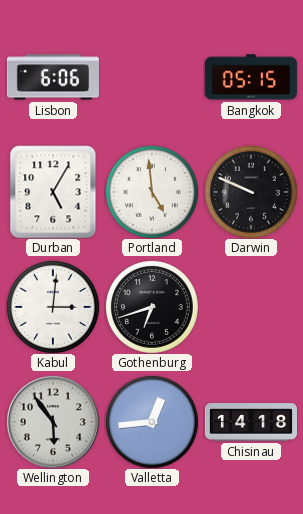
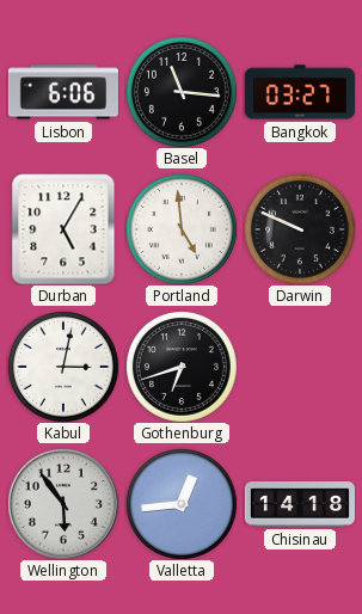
Basel: none -> 11:16 (182, 92)
Bangkok: 05:15 -> 03:27 (300, 92)
Kabul: 3:01 -> 3:02 (63, 367)
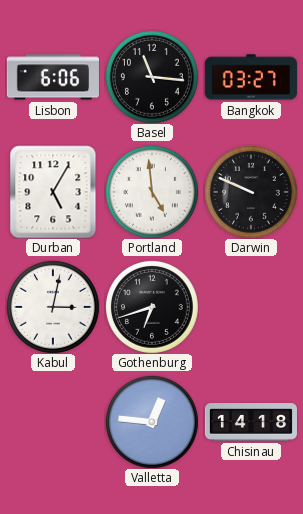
Wellington: 5:54 -> none (63, 504)
Valletta: 12:44 -> 12:46 (152, 422)
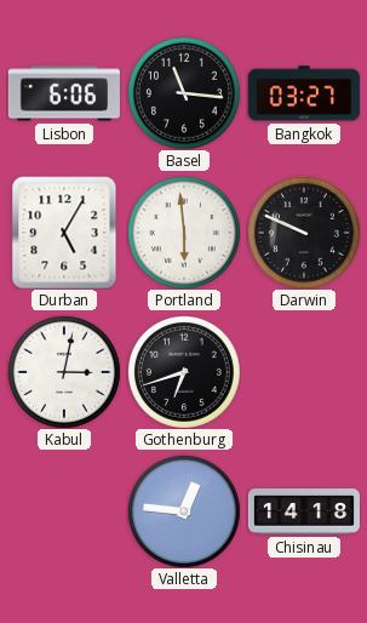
Portland: 4:59 -> 5:59 (184, 233)
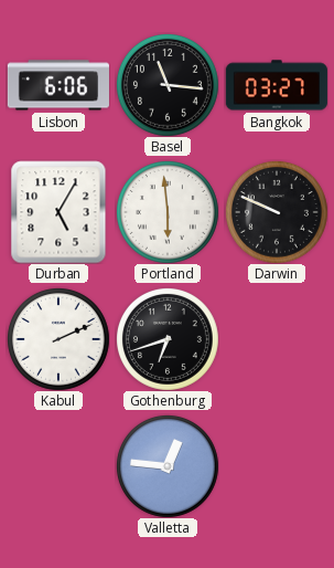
Kabul: 3:02 -> 2:11 (58, 339)
Chisinau: 14:18 -> none (303, 511)
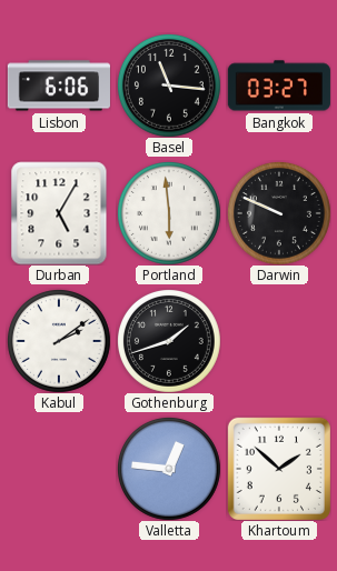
Kabul: 2:11 -> 2:09 (59, 341)
Gothenburg: 6:42 -> 1:42 (169, 341)
Khartoum: none -> 1:52 (279, 469)
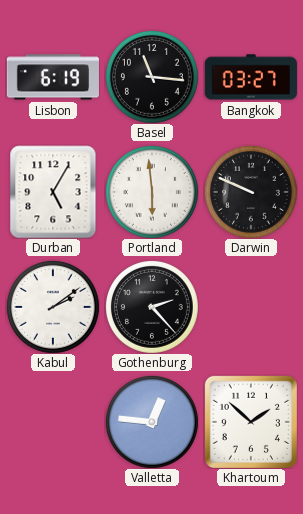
Lisbon: 6:06 -> 6:19 (53, 77)
Gothenburg: 1:42 -> 2:23 (152, 307)
